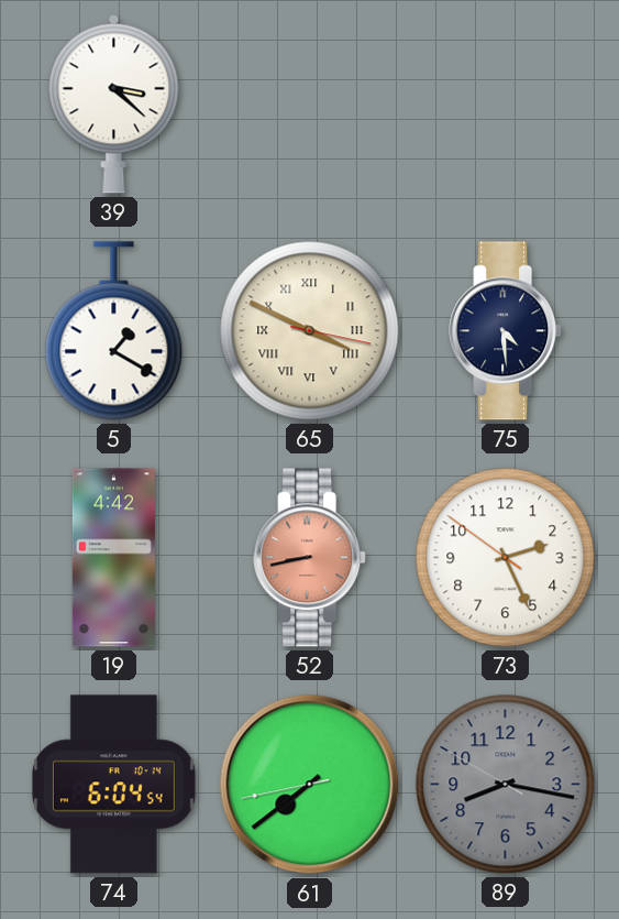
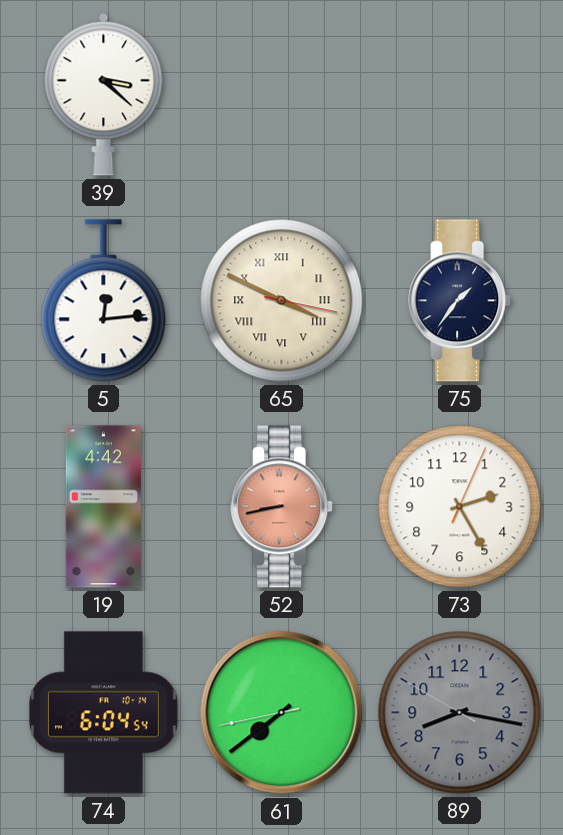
5: 1:20 -> 12:14 (104, 301)
75: 4:29 -> 1:36 (460, 301)
73: 2:25:51 -> 2:25:04 (460, 507)
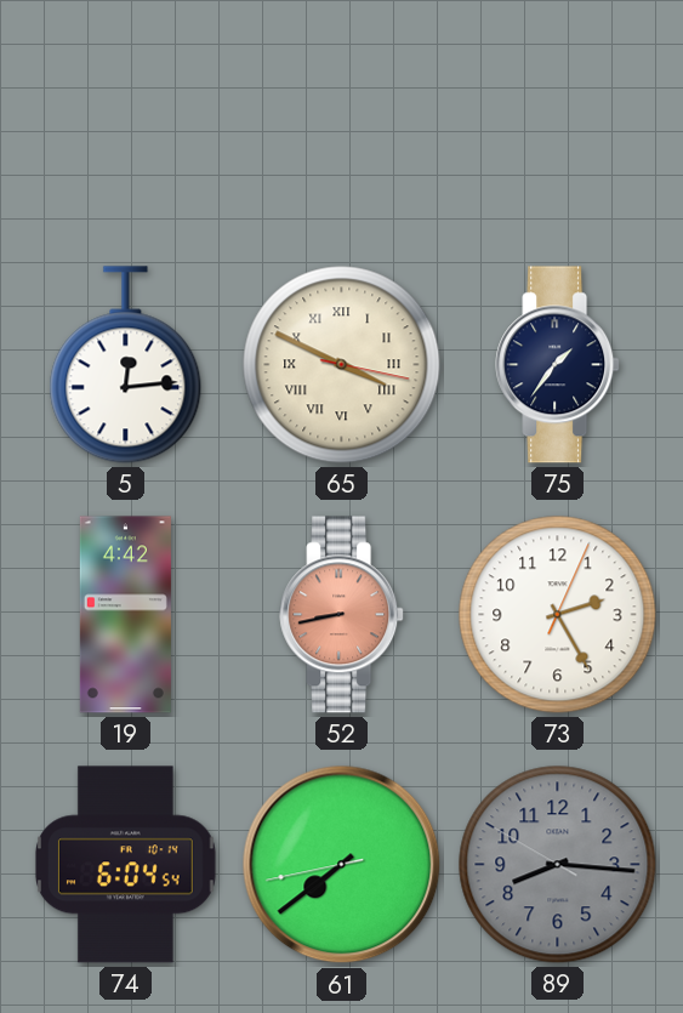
39: 3:22 -> none (104, 94)
89: 8:16 -> 8:15 (558, 865)
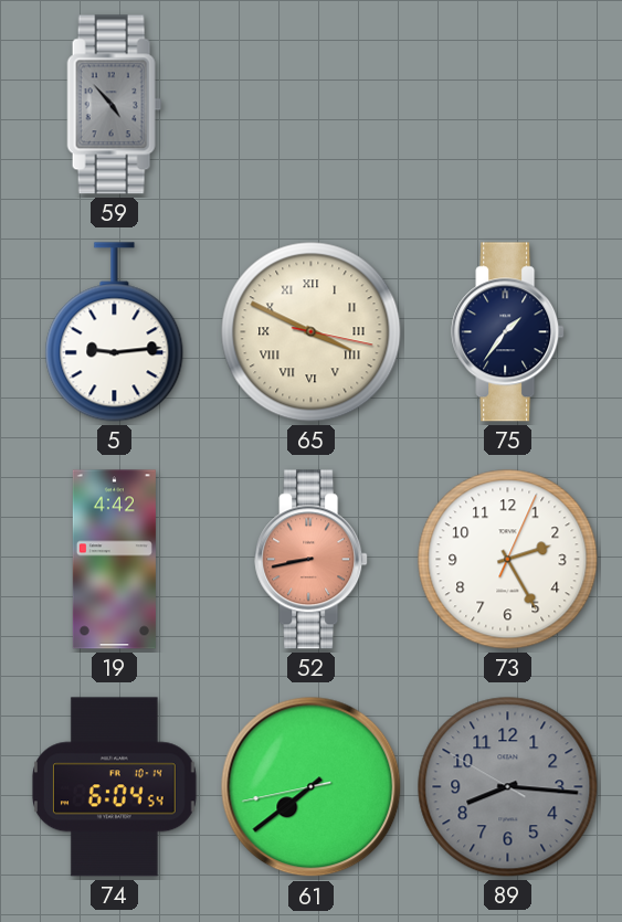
59: none -> 4:53 (115, 105)
5: 12:14 -> 9:14 (115, 332)
